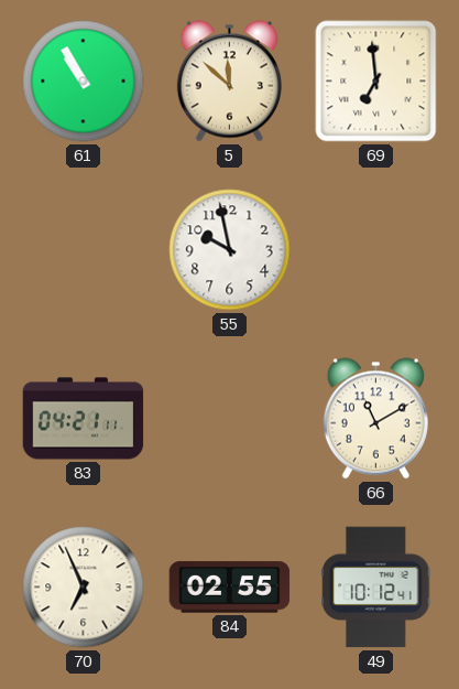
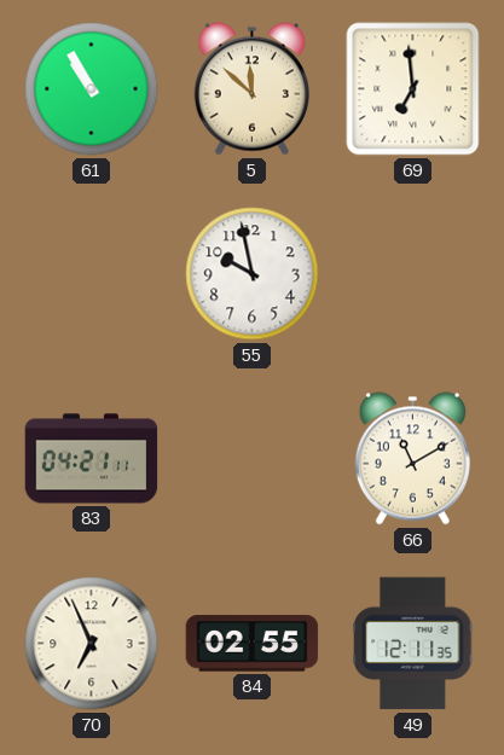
49: 10:12 -> 12:11 (413, 644)
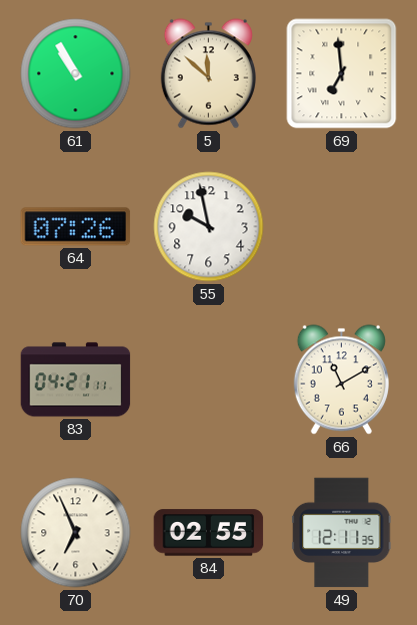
64: none -> 07:26 (76, 227)
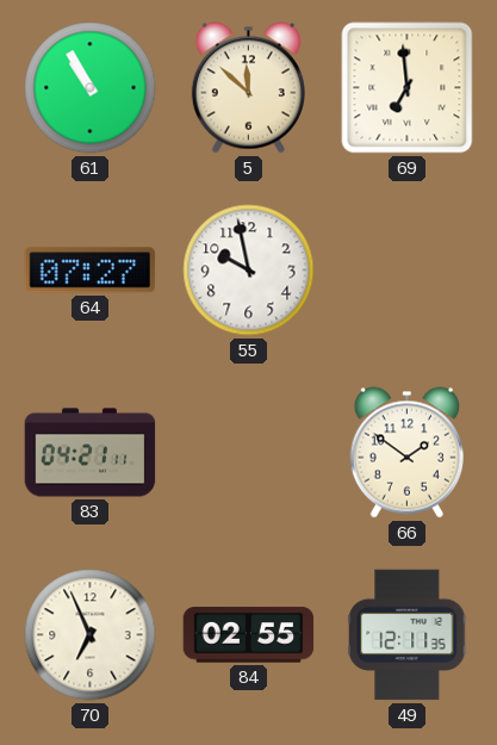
64: 07:26 -> 07:27 (91, 271)
66: 11:10 -> 1:51 (406, 453)
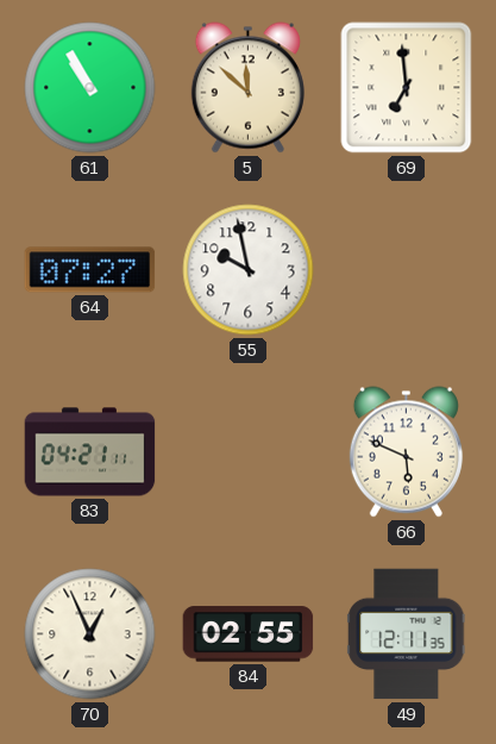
66: 1:51 -> 5:49 (406, 452)
70: 6:56 -> 12:56 (90, 634)
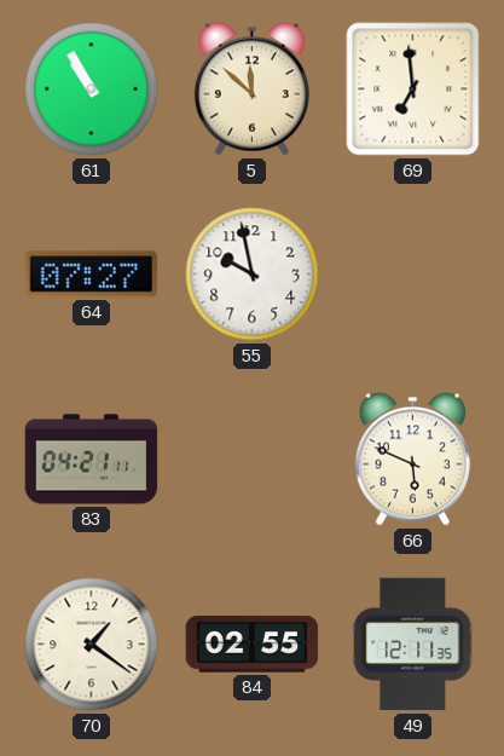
70: 12:56 -> 1:21 (92, 645)
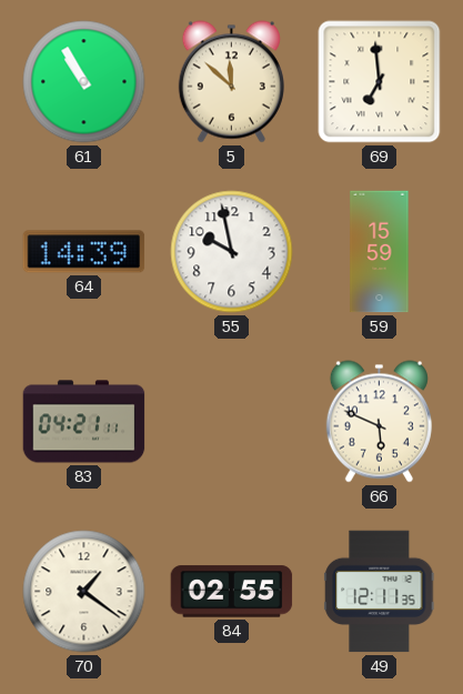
64: 07:27 -> 14:39 (84, 252)
59: none -> 15:59 (380, 252)
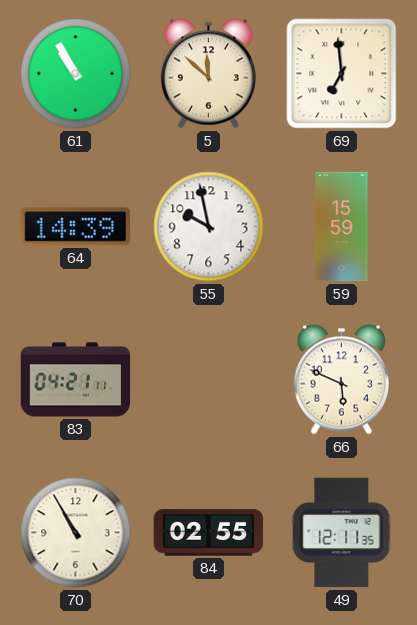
70: 1:21 -> 10:55 (76, 533)
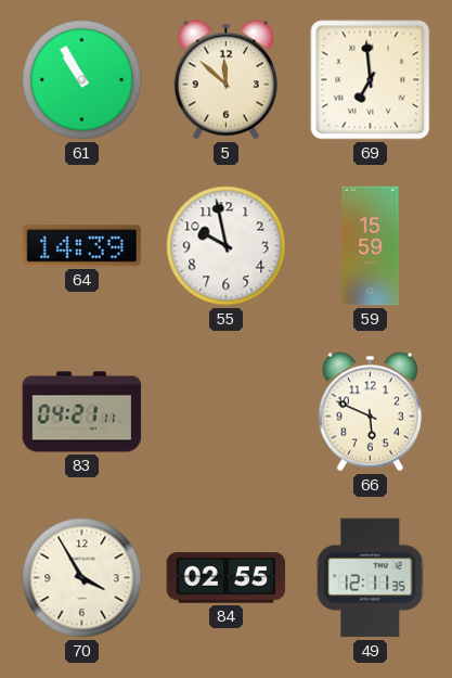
70: 10:55 -> 3:55 (82, 578)
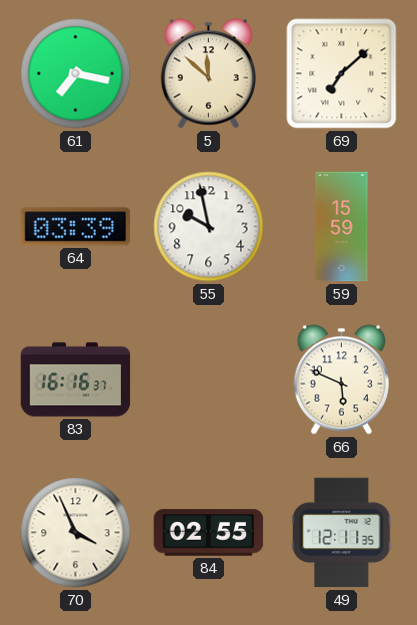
61: 10:55 -> 7:17 (76, 74)
69: 6:59 -> 7:08 (342, 74)
64: 14:39 -> 03:39 (76, 227)
83: 04:21 -> 16:16 (76, 380)
70: 3:55 -> 3:56 (76, 533)
